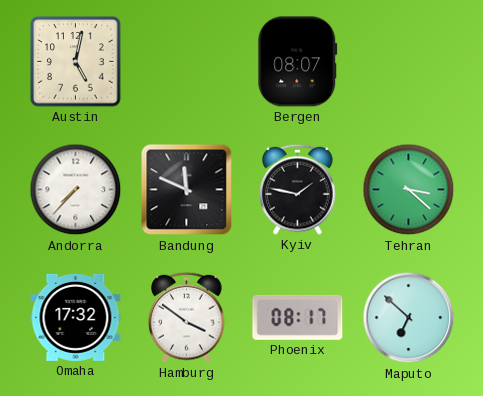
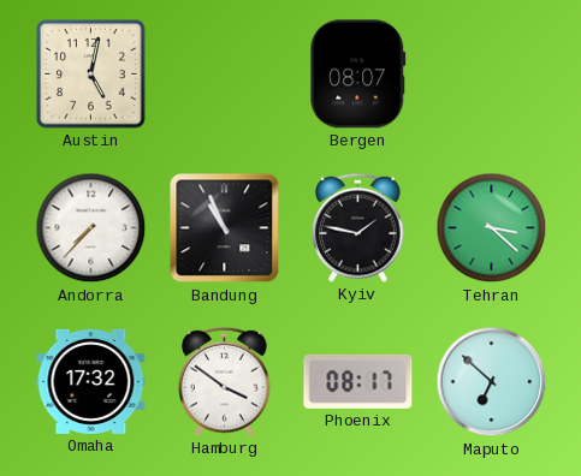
Bandung: 11:49 -> 10:56 (225, 228)
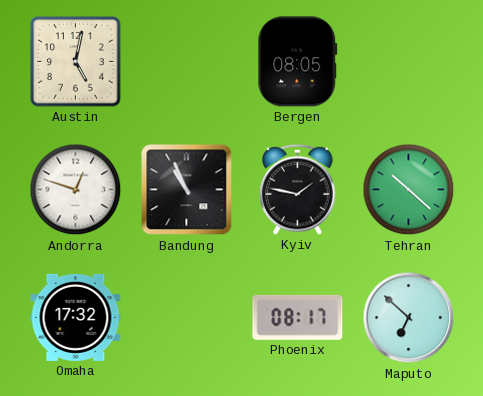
Bergen: 08:07 -> 08:05 (298, 62)
Andorra: 7:37 -> 12:48 (76, 190)
Tehran: 3:22 -> 10:22 (409, 190)
Hamburg: 3:51 -> none (225, 381)
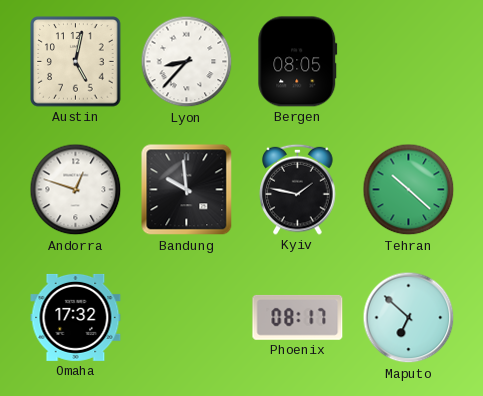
Lyon: none -> 8:37 (187, 62)
Bandung: 10:56 -> 9:59 (187, 190)
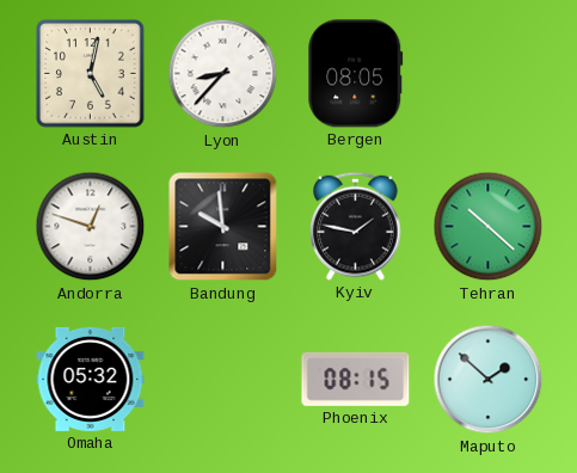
Omaha: 17:32 -> 05:32 (91, 379)
Phoenix: 08:17 -> 08:15 (356, 379)
Maputo: 6:52 -> 1:52 (489, 380)
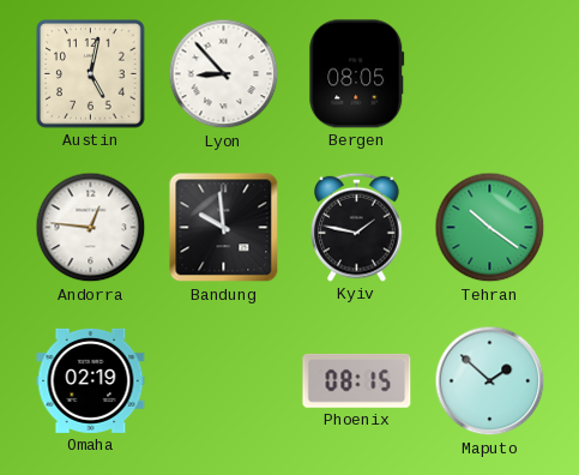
Lyon: 8:37 -> 8:53 (224, 74)
Andorra: 12:48 -> 12:46 (91, 228)
Tehran: 10:22 -> 10:21 (490, 228)
Omaha: 05:32 -> 02:19 (91, 380)
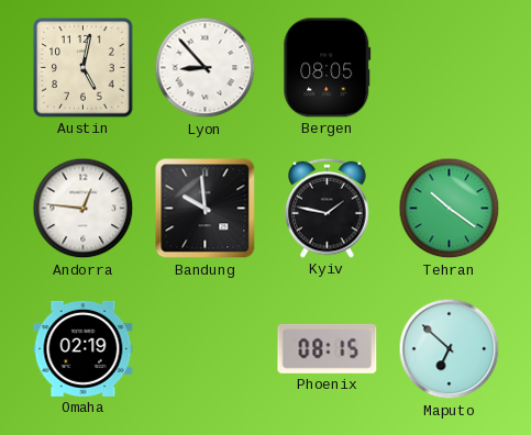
Maputo: 1:52 -> 6:52 (450, 349)
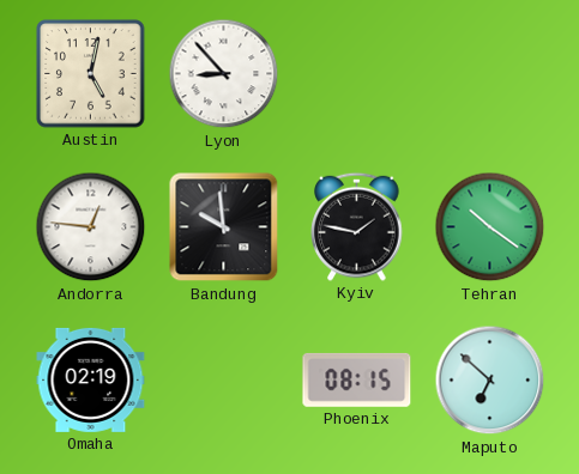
Bergen: 08:05 -> none (328, 68)
